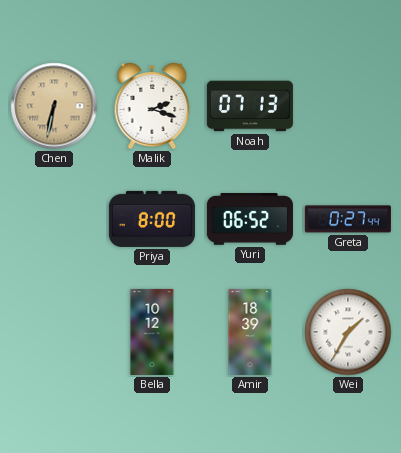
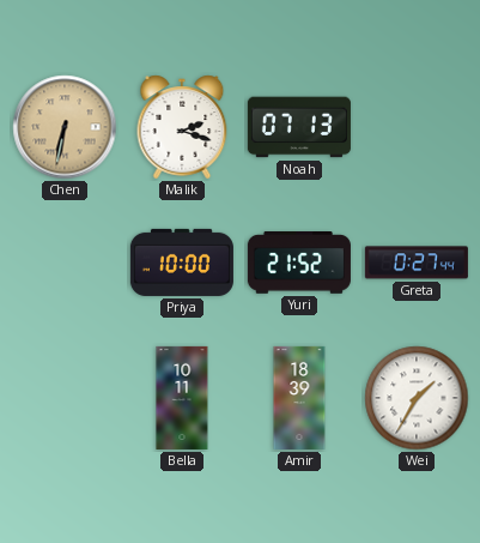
Priya: 8:00 -> 10:00 (182, 263)
Yuri: 06:52 -> 21:52 (299, 264)
Bella: 10:12 -> 10:11 (182, 398)
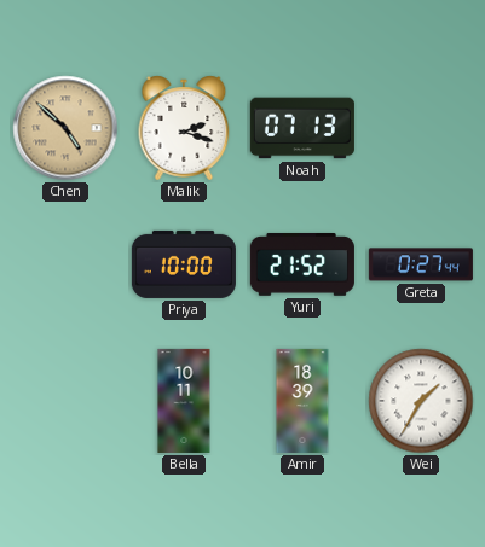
Chen: 6:32 -> 4:52 (65, 128)
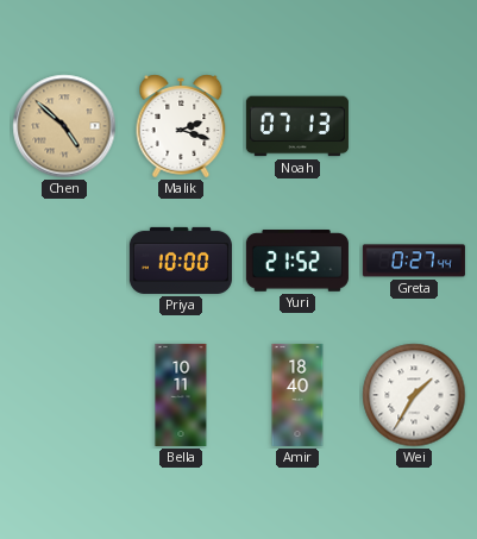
Amir: 18:39 -> 18:40 (297, 395)
